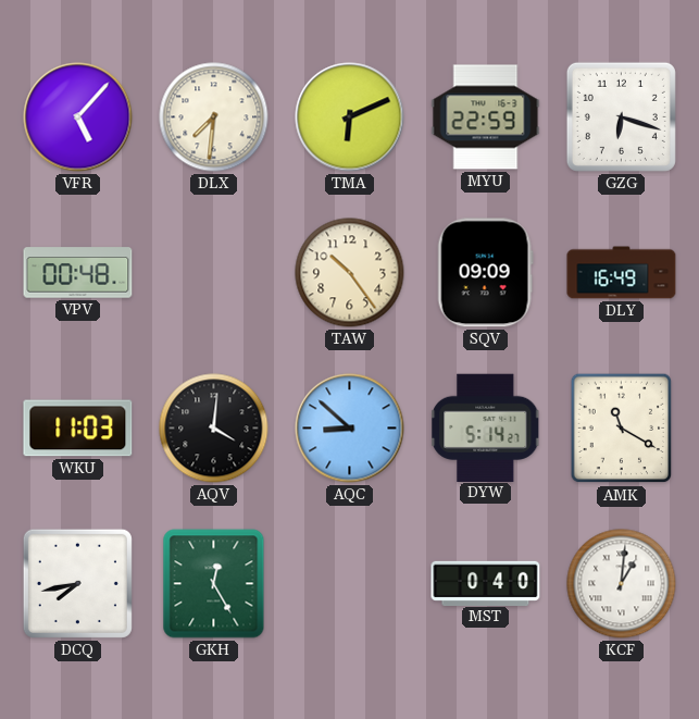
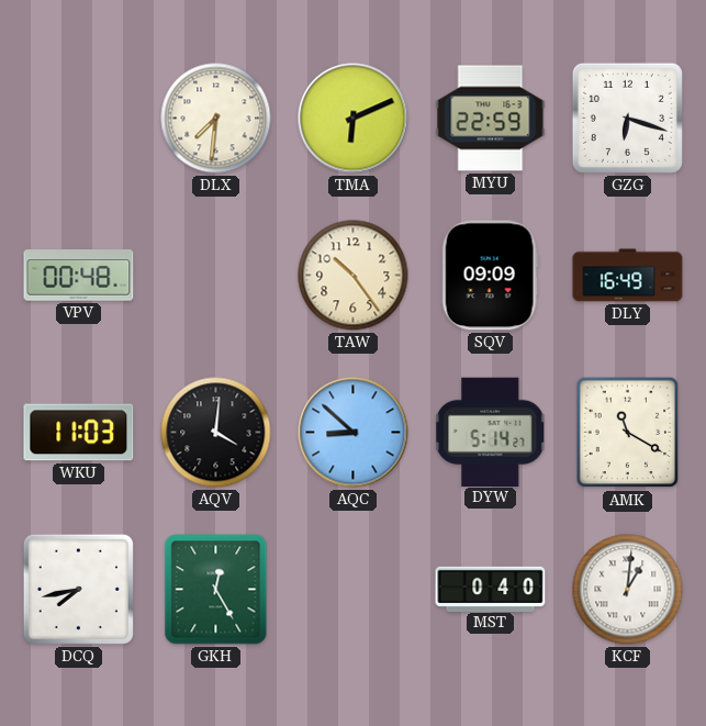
VFR: 5:07 -> none (78, 117)
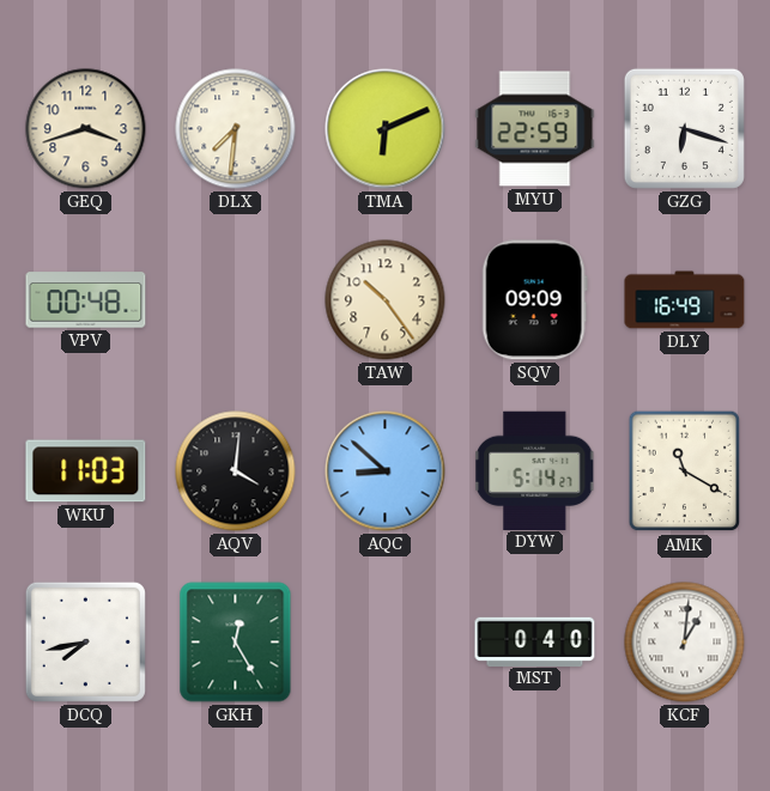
GEQ: none -> 3:42 (86, 129)
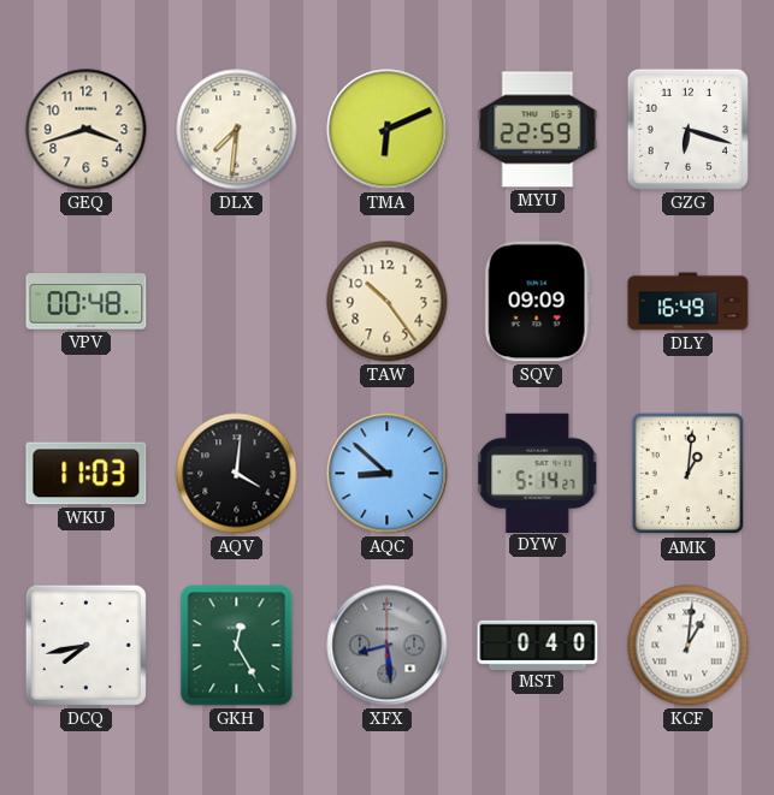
AMK: 11:20 -> 1:01 (689, 474)
XFX: none -> 8:29 (388, 646)
